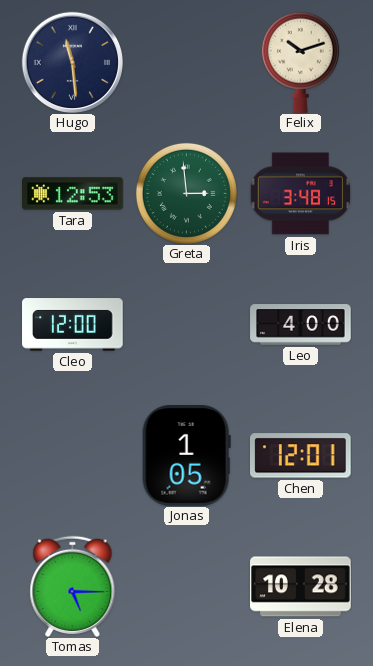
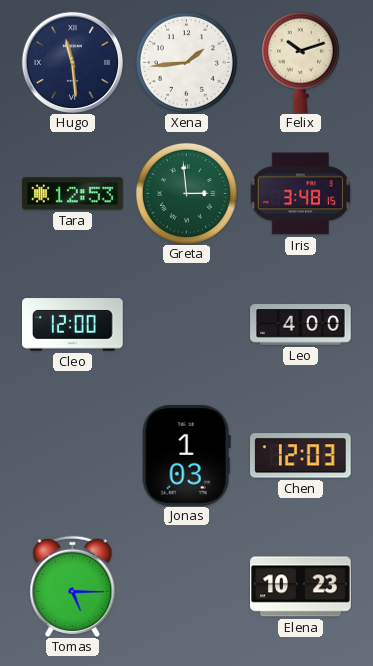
Xena: none -> 1:44 (186, 62)
Jonas: 1:05 -> 1:03 (186, 456)
Chen: 12:01 -> 12:03 (301, 456)
Elena: 10:28 -> 10:23 (301, 587)
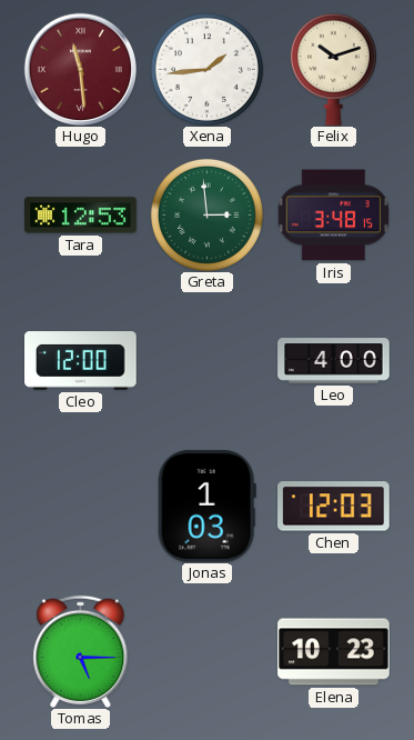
Hugo dial: navy -> burgundy (80, 69)
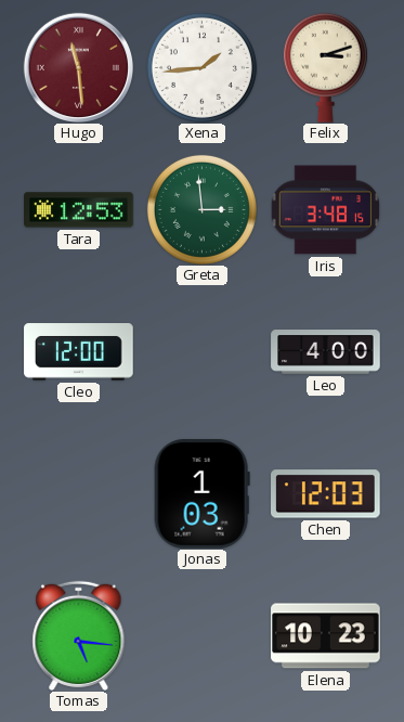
Felix: 10:12 -> 3:12 (325, 67)
Tomas: 5:15 -> 5:16 (79, 635)
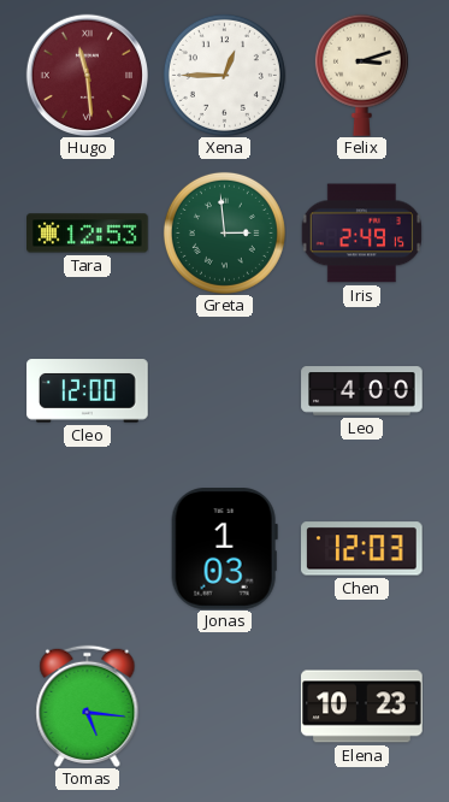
Xena: 1:44 -> 12:45 (224, 75)
Iris: 3:48 -> 2:49 (361, 234)
